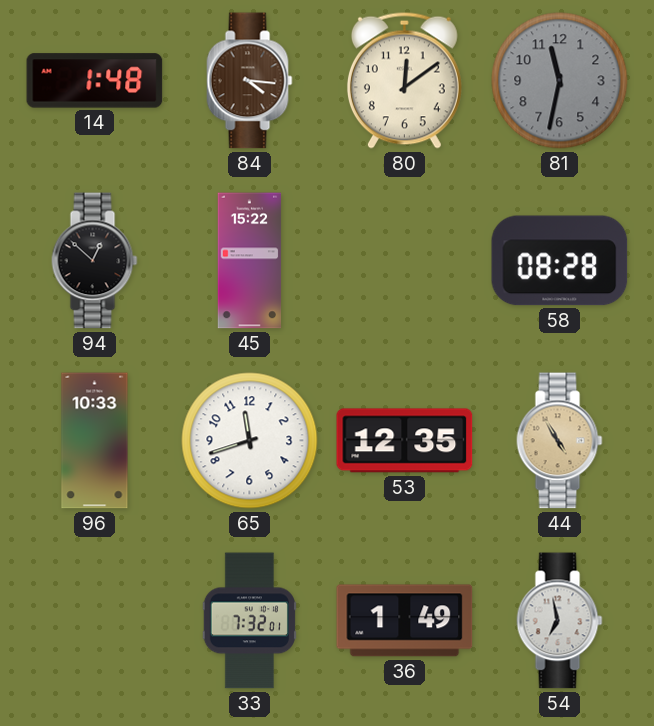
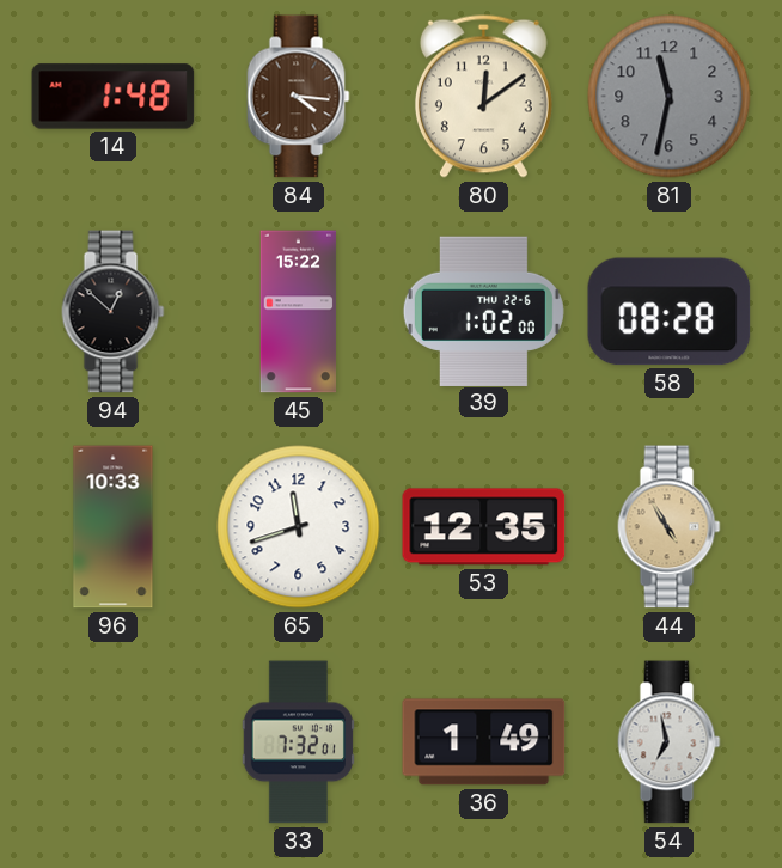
39: none -> 1:02 (483, 311)
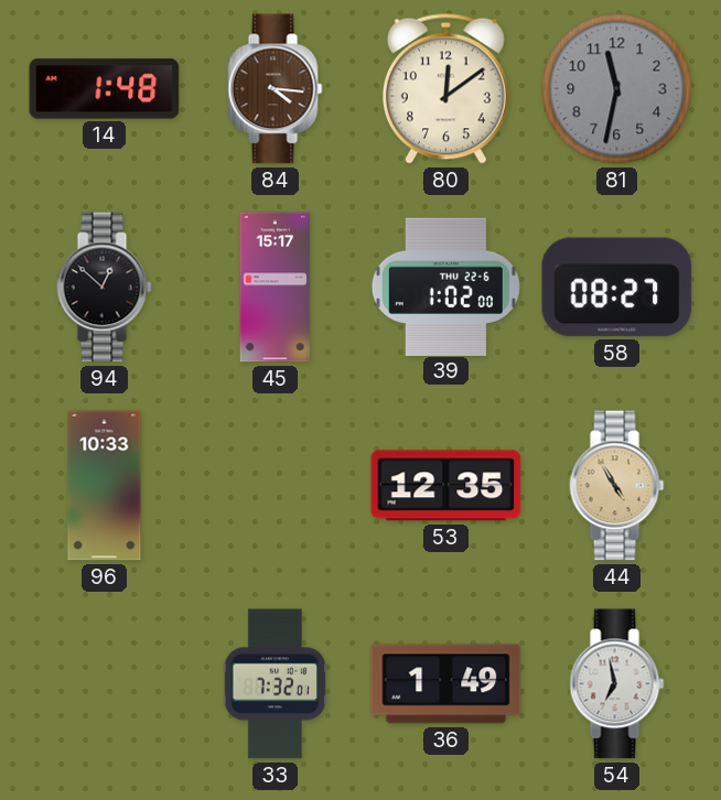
45: 15:22 -> 15:17 (276, 288)
58: 08:28 -> 08:27 (617, 288)
65: 11:42 -> none (299, 527)
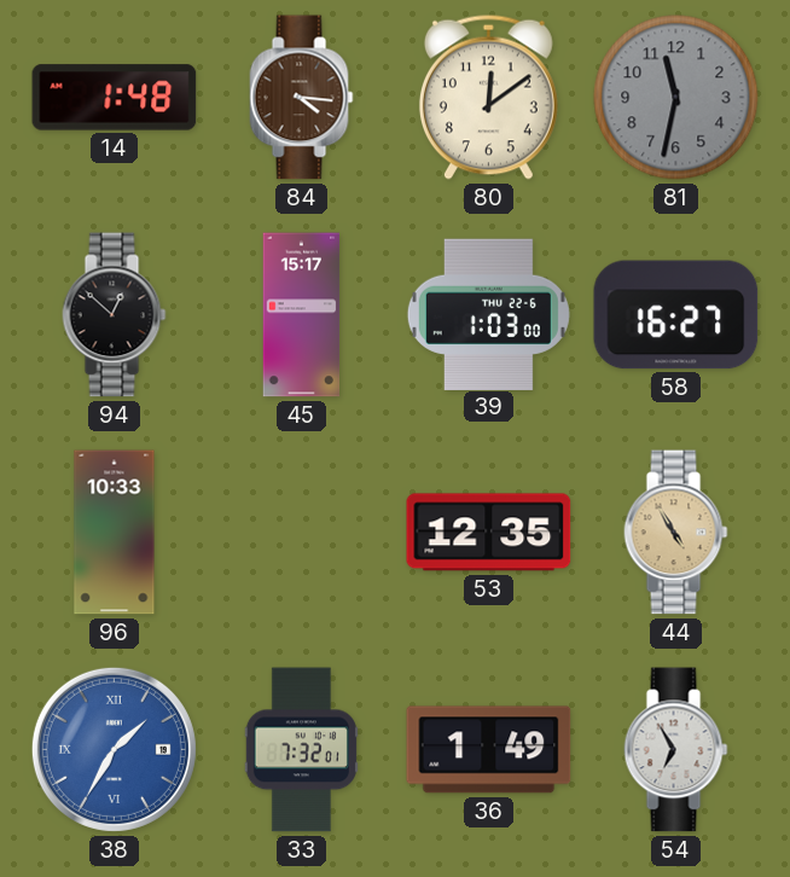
39: 1:02 -> 1:03 (488, 314)
58: 08:27 -> 16:27 (676, 315)
38: none -> 1:35 (114, 749)
54: 6:58 -> 6:55 (676, 750)
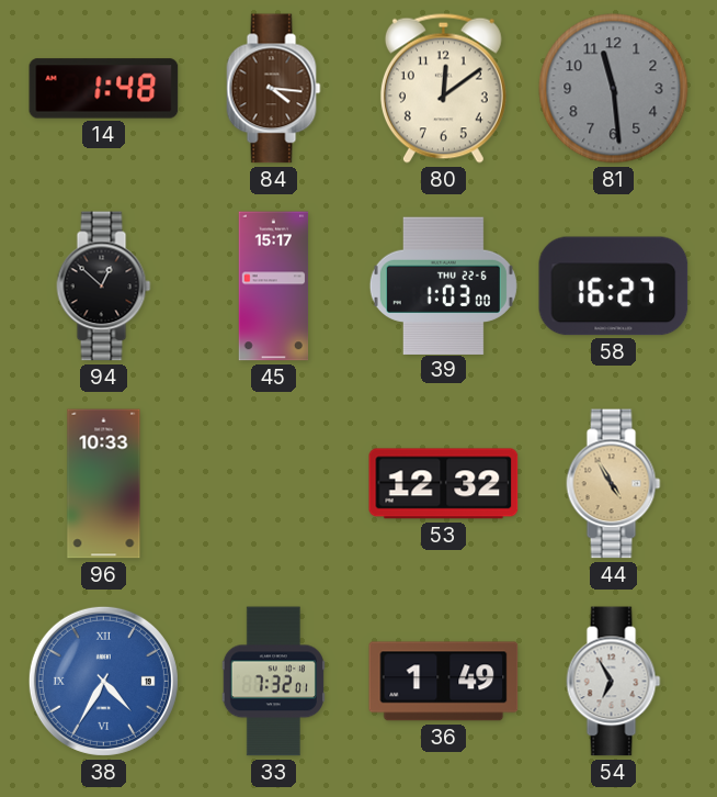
81: 11:32 -> 11:29 (614, 89)
53: 12:35 -> 12:32 (444, 484)
38: 1:35 -> 4:35 (103, 681)
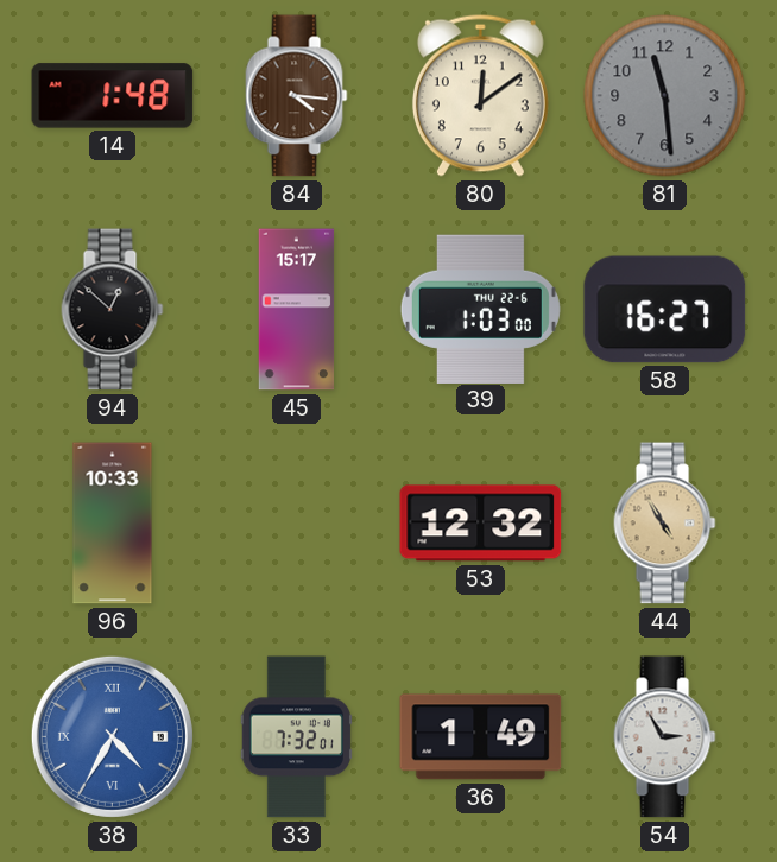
54: 6:55 -> 2:55 (665, 737)
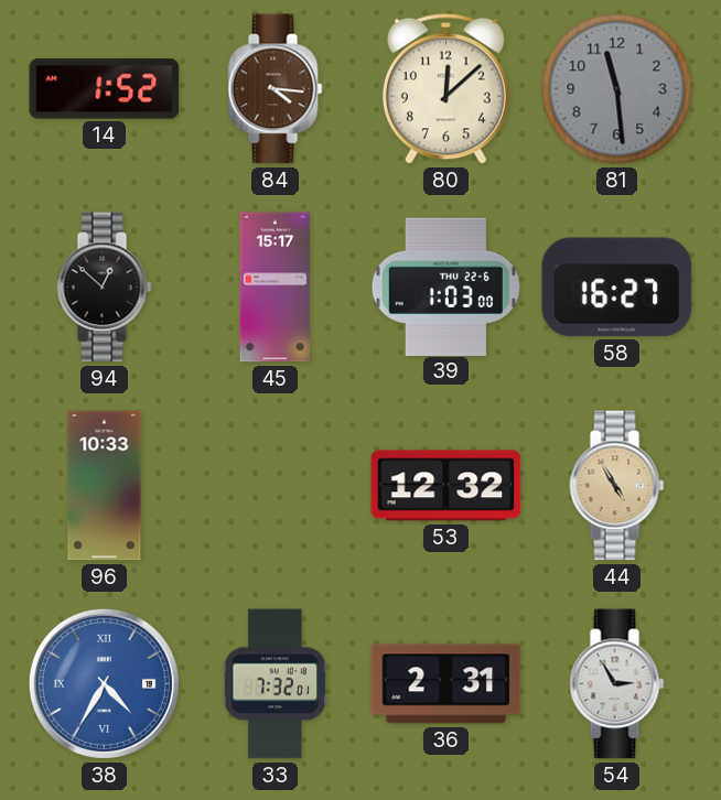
14: 1:48 -> 1:52 (105, 89)
80: 12:09 -> 12:08 (445, 88)
36: 1:49 -> 2:31 (446, 684)
